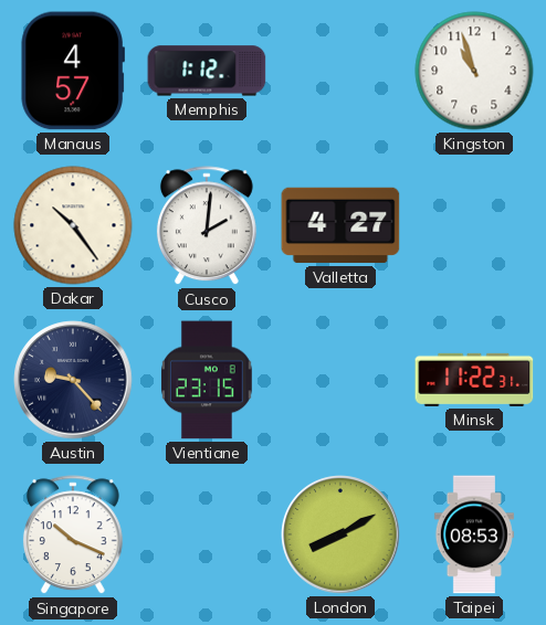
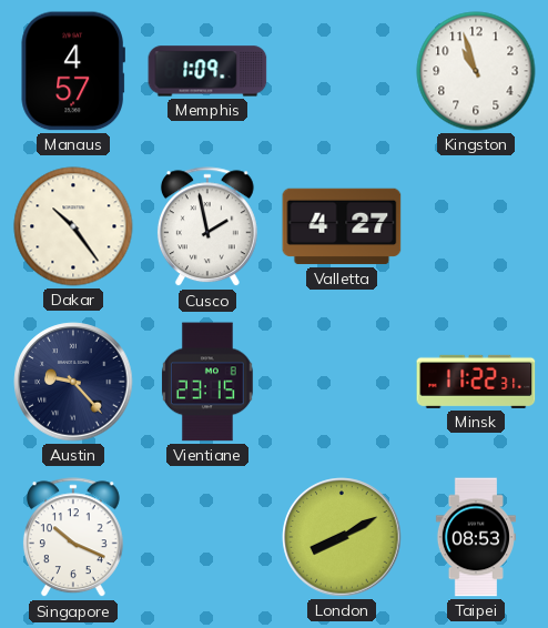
Memphis: 1:12 -> 1:09 (207, 71)
Cusco: 2:01 -> 1:58 (207, 227)
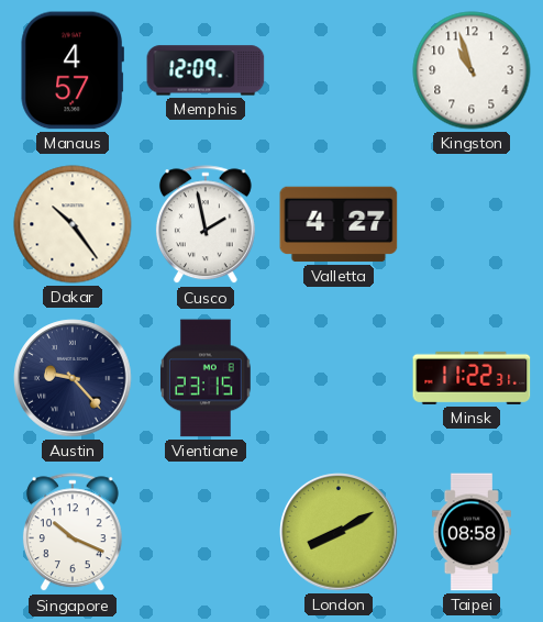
Memphis: 1:09 -> 12:09 (206, 70)
Taipei: 08:53 -> 08:58 (472, 532)
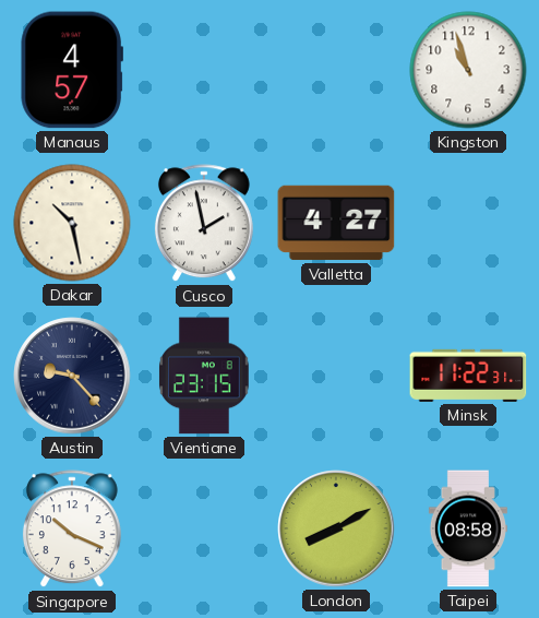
Memphis: 12:09 -> none (206, 70)
Dakar: 10:24 -> 10:28 (72, 223)
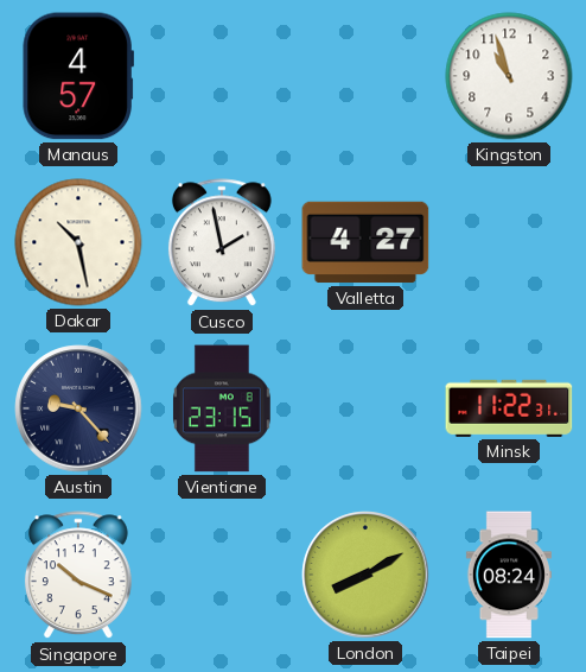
Taipei: 08:58 -> 08:24 (509, 575)
